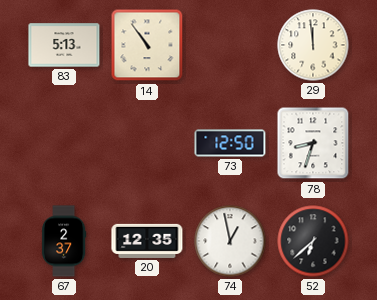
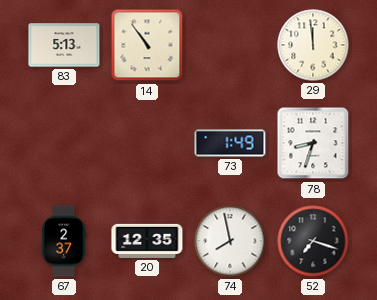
73: 12:50 -> 1:49 (230, 143)
74: 12:58 -> 7:58 (230, 241)
52: 6:38 -> 7:18 (313, 241)
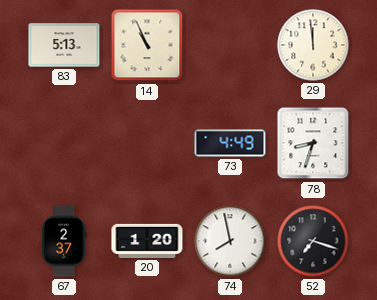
14: 10:54 -> 10:56 (147, 45)
73: 1:49 -> 4:49 (230, 143)
20: 12:35 -> 1:20 (147, 241)
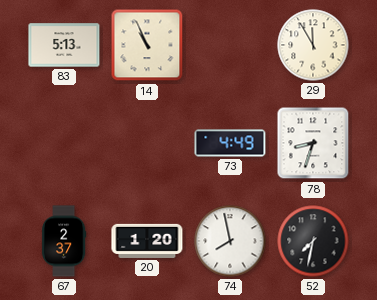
29: 11:59 -> 11:55 (313, 45)
52: 7:18 -> 7:32 (313, 241)
